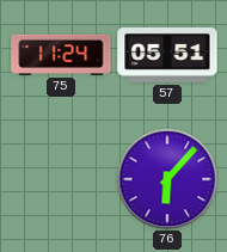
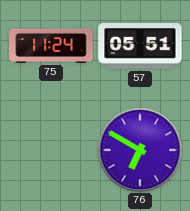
76: 6:07 -> 6:50 (140, 150)
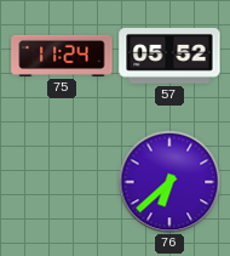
57: 05:51 -> 05:52 (169, 57)
76: 6:50 -> 6:38 (169, 182)
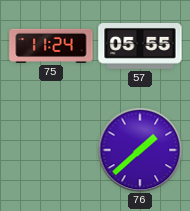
57: 05:52 -> 05:55 (140, 47)
76: 6:38 -> 1:38 (140, 150)
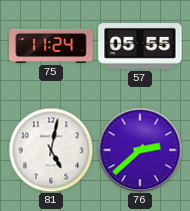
81: none -> 5:02 (51, 150)
76: 1:38 -> 2:38 (140, 150)
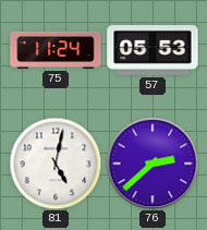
57: 05:55 -> 05:53 (153, 51)
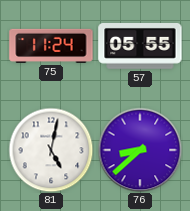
57: 05:53 -> 05:55 (140, 47)
76: 2:38 -> 8:38 (140, 150)
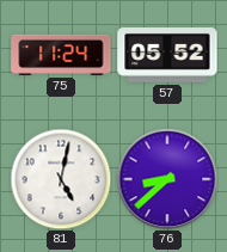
57: 05:55 -> 05:52 (167, 56)
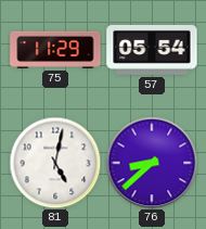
75: 11:24 -> 11:29 (55, 50)
57: 05:52 -> 05:54 (152, 51)
